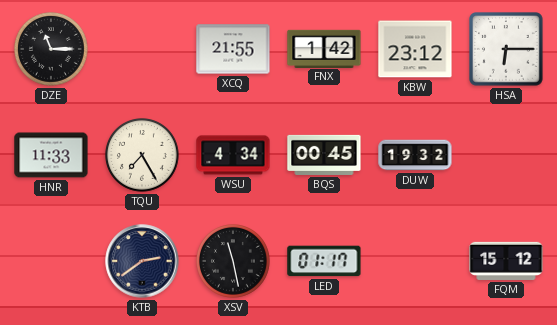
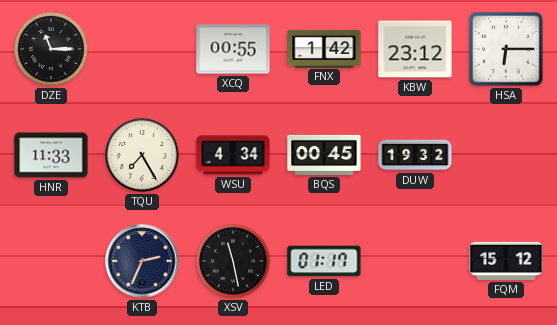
XCQ: 21:55 -> 00:55 (233, 49)
KTB: 2:39 -> 2:34 (142, 261)
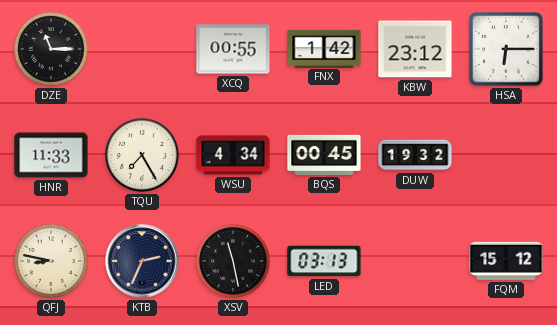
QFJ: none -> 8:47 (52, 262)
LED: 01:17 -> 03:13 (324, 261)
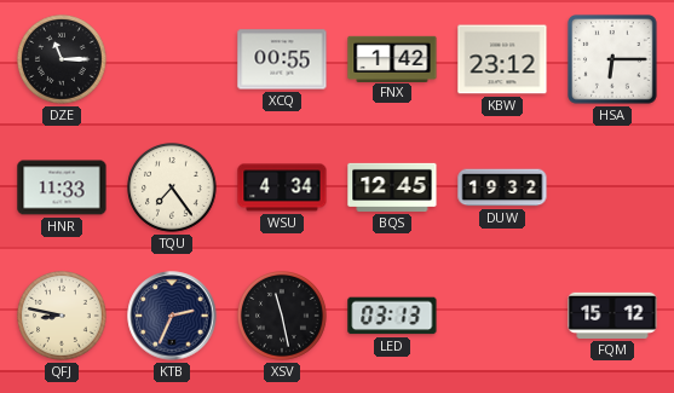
TQU: 7:25 -> 7:24 (173, 189)
BQS: 00:45 -> 12:45 (392, 187)
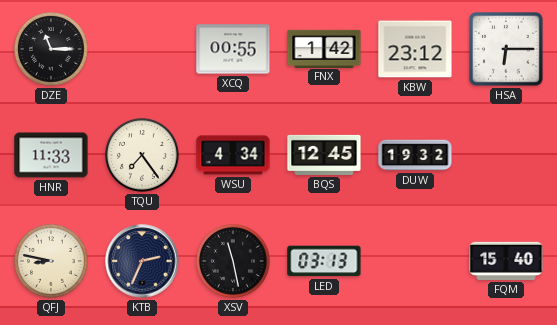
FQM: 15:12 -> 15:40 (506, 261)
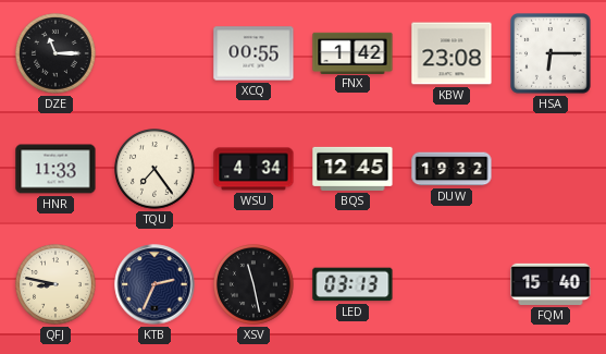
KBW: 23:12 -> 23:08 (452, 53)
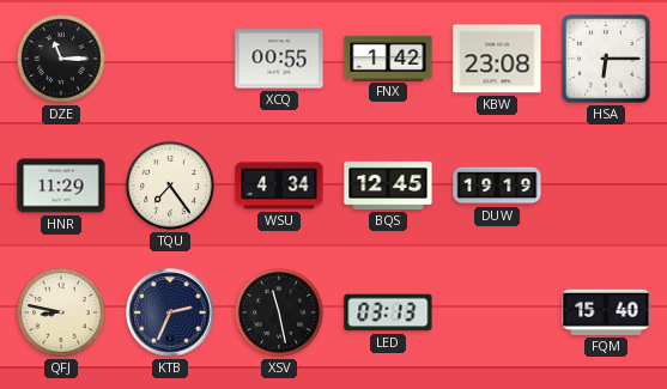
HNR: 11:33 -> 11:29 (61, 186)
DUW: 19:32 -> 19:19 (497, 186)
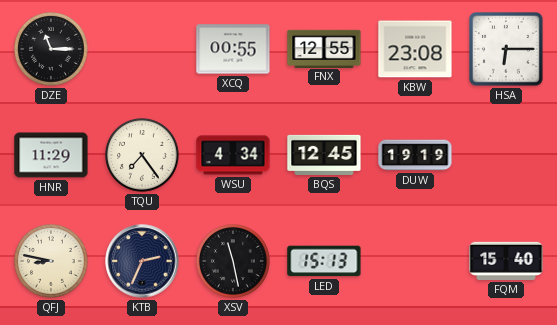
FNX: 1:42 -> 12:55 (324, 48)
LED: 03:13 -> 15:13 (324, 261)
